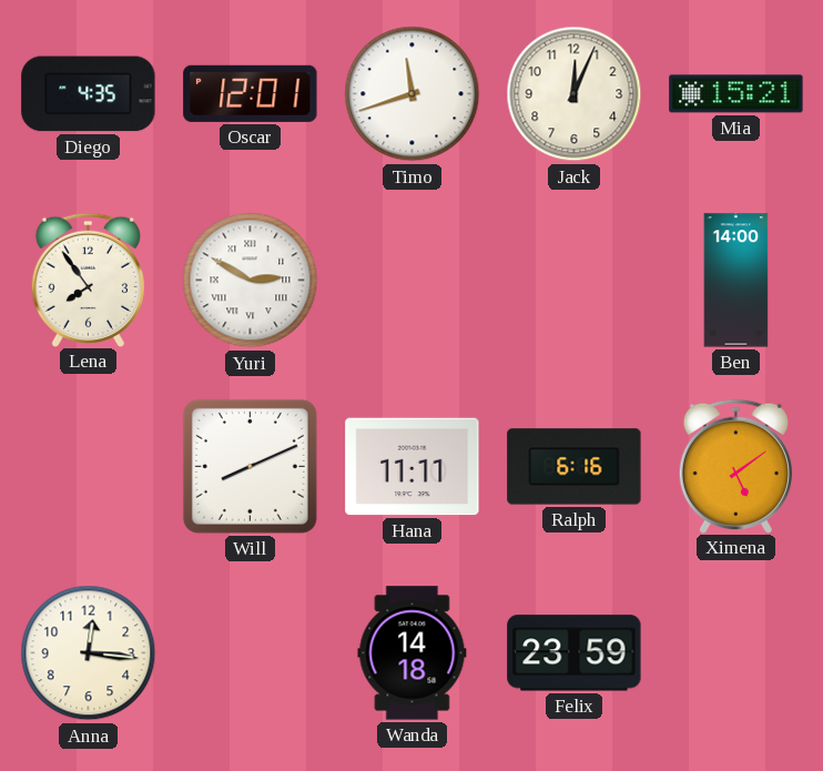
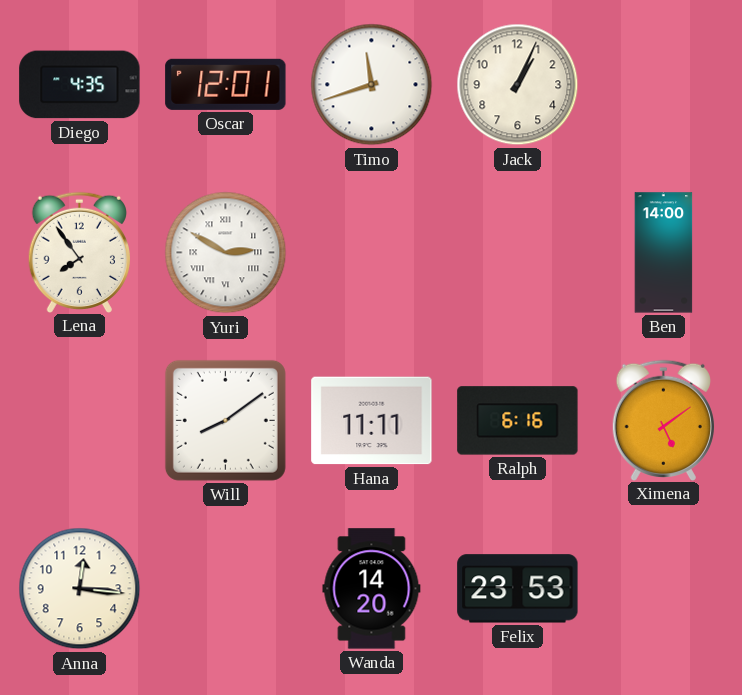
Jack: 12:04 -> 1:04 (518, 85)
Mia: 15:21 -> none (736, 94)
Will: 8:11 -> 8:09 (225, 420)
Wanda: 14:18 -> 14:20 (372, 589)
Felix: 23:59 -> 23:53 (518, 589)
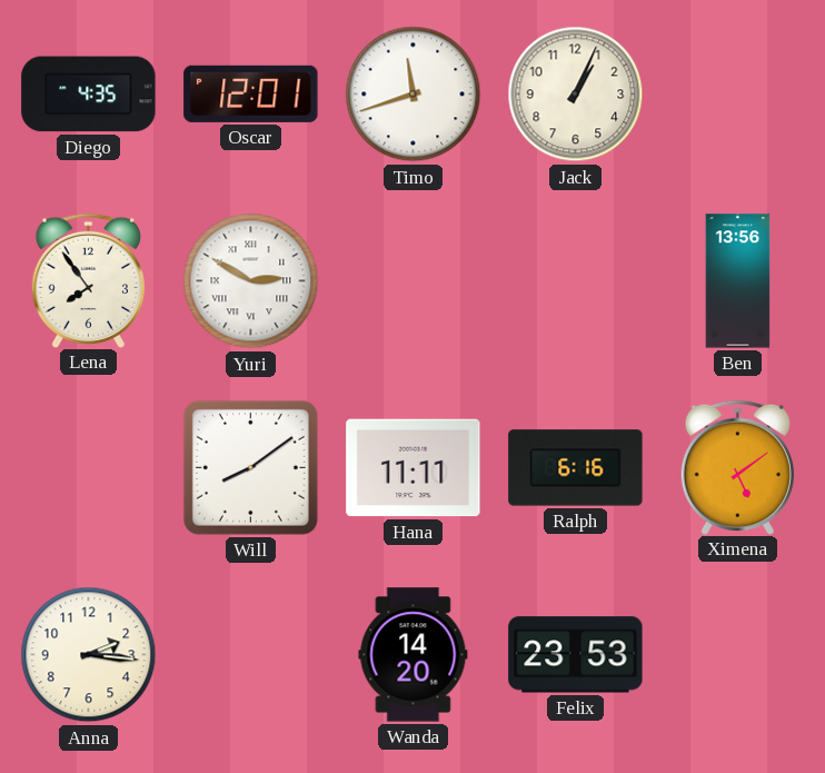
Ben: 14:00 -> 13:56 (738, 281)
Anna: 12:16 -> 2:16 (89, 655)
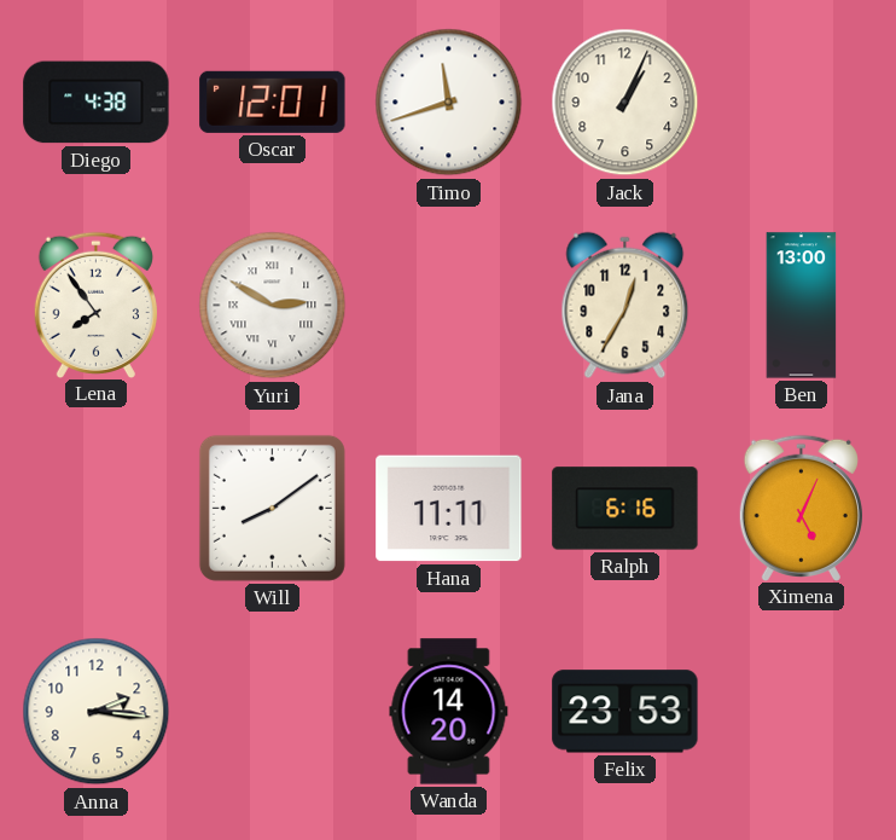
Diego: 4:35 -> 4:38 (97, 103)
Jana: none -> 12:35 (626, 306)
Ben: 13:56 -> 13:00 (802, 306)
Ximena: 5:09 -> 5:04 (801, 508)
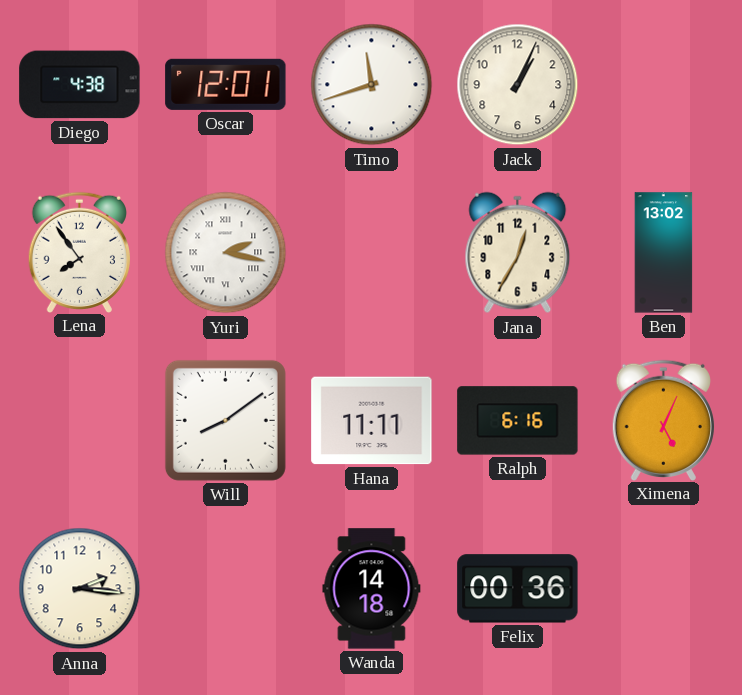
Yuri: 2:50 -> 2:17 (226, 253)
Ben: 13:00 -> 13:02 (664, 253)
Wanda: 14:20 -> 14:18 (372, 589)
Felix: 23:53 -> 00:36 (518, 589)
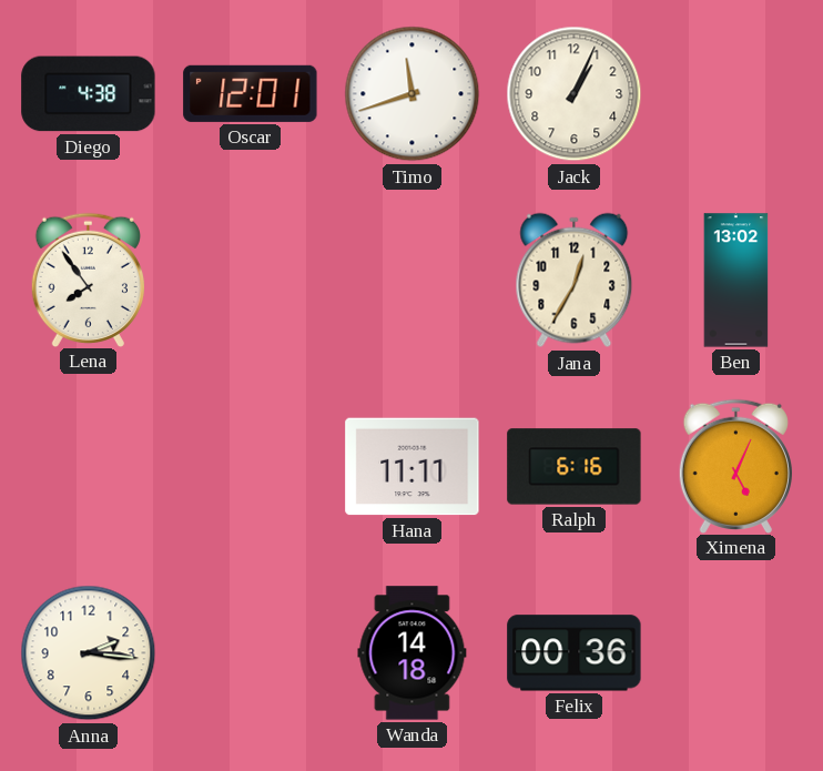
Yuri: 2:17 -> none (226, 253)
Will: 8:09 -> none (225, 420)
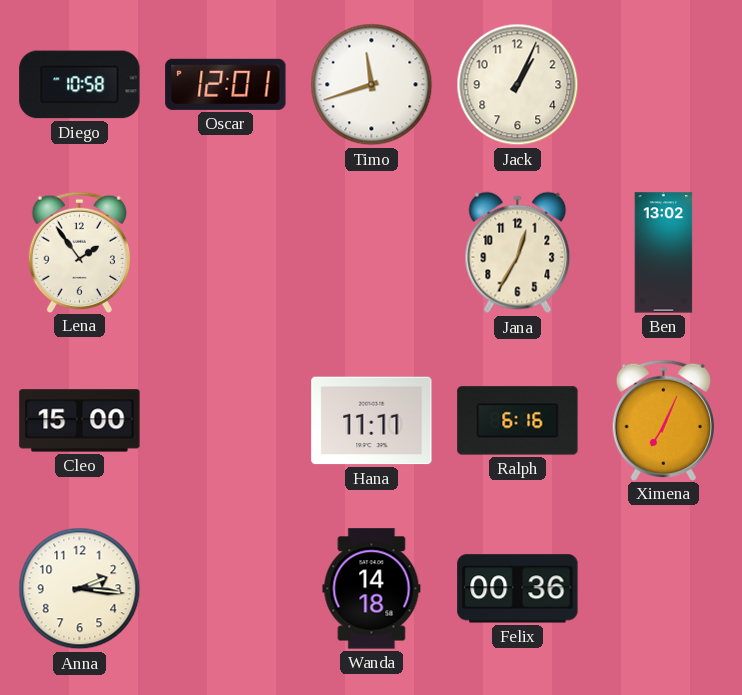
Diego: 4:38 -> 10:58 (80, 85)
Lena: 7:54 -> 1:54 (79, 252)
Cleo: none -> 15:00 (80, 421)
Ximena: 5:04 -> 7:04 (663, 420)
